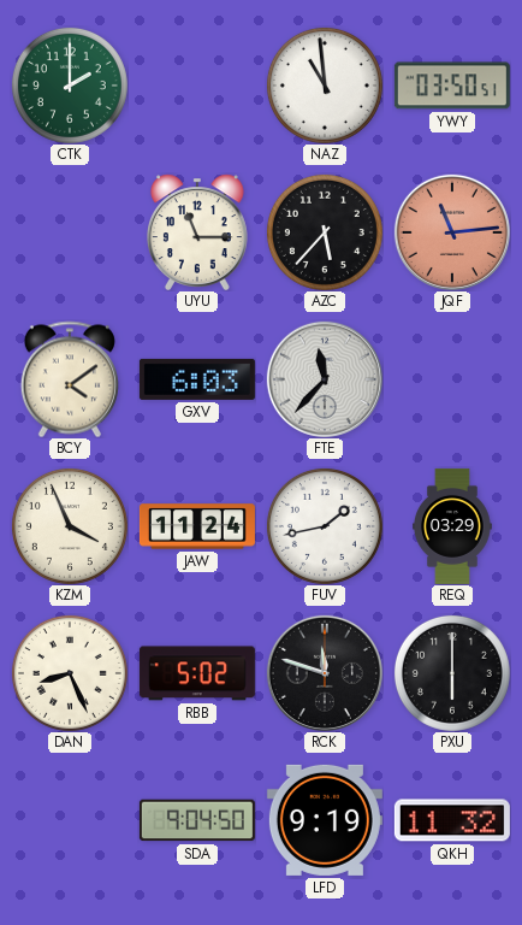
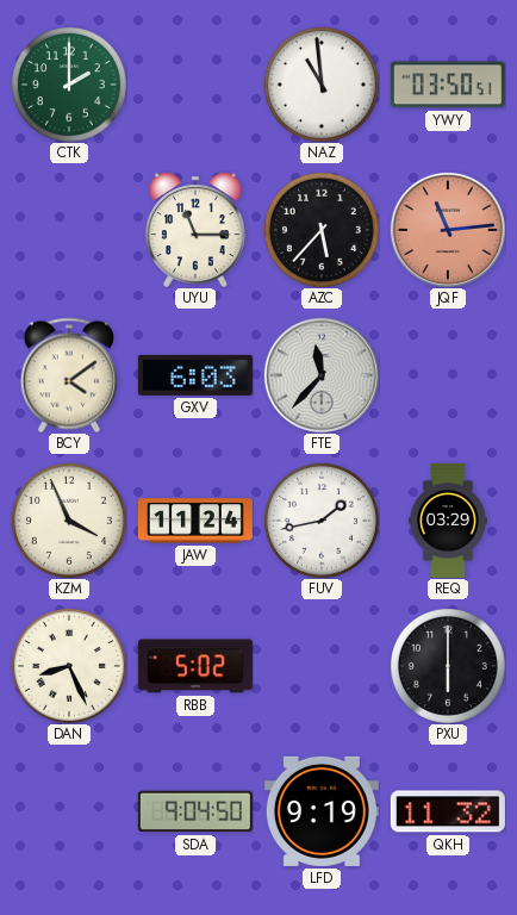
RCK: 11:48 -> none (325, 673)
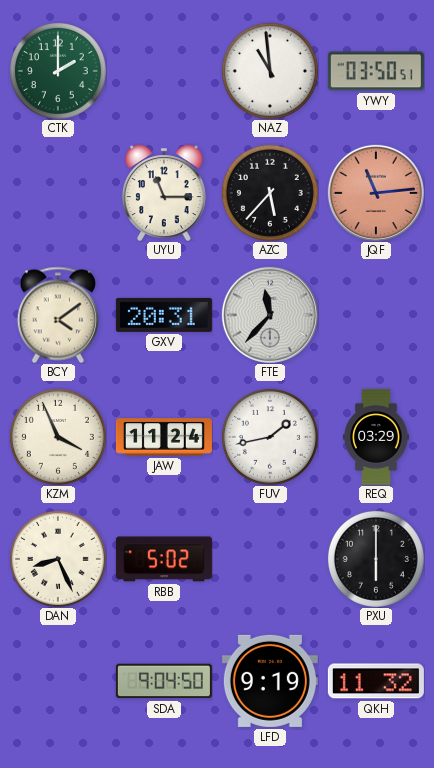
GXV: 6:03 -> 20:31 (164, 315)
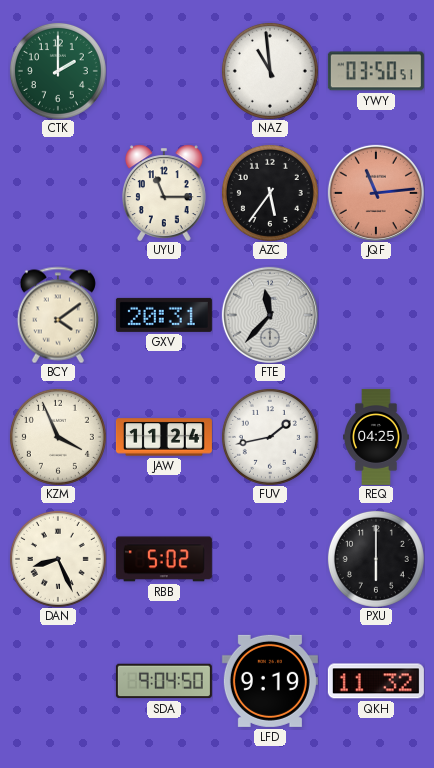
AZC: 5:37 -> 5:36 (270, 193)
REQ: 03:29 -> 04:25 (377, 437)
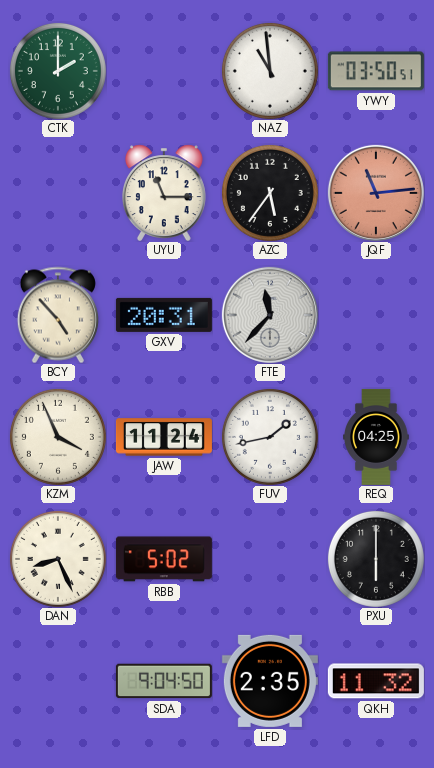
BCY: 4:09 -> 4:53 (58, 315)
LFD: 9:19 -> 2:35 (270, 681)
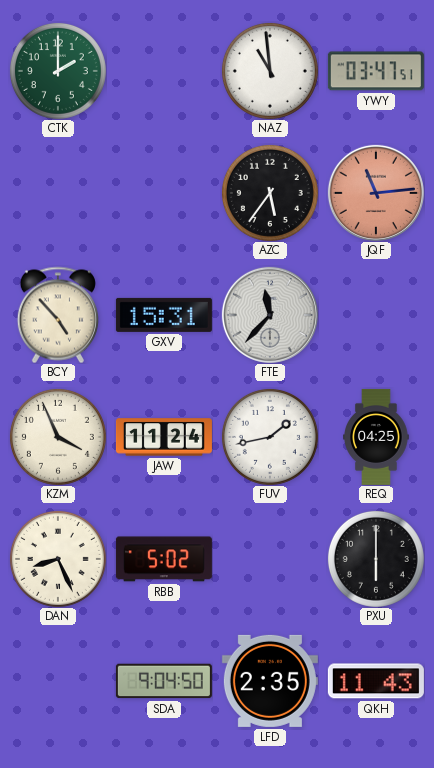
YWY: 03:50 -> 03:47 (376, 71)
UYU: 11:15 -> none (165, 193)
GXV: 20:31 -> 15:31 (164, 315)
QKH: 11:32 -> 11:43 (376, 681)
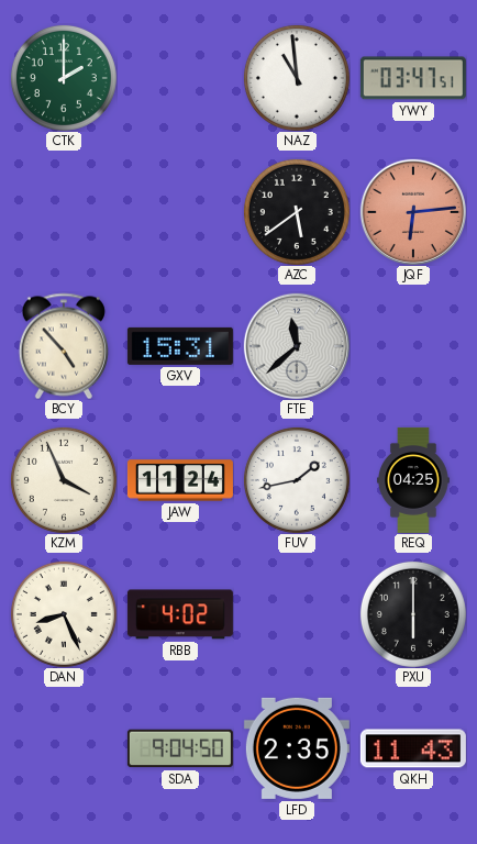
AZC: 5:36 -> 5:39 (297, 212)
JQF: 11:14 -> 6:14 (413, 212)
FTE: 11:37 -> 11:38 (297, 346)
RBB: 5:02 -> 4:02 (180, 614)
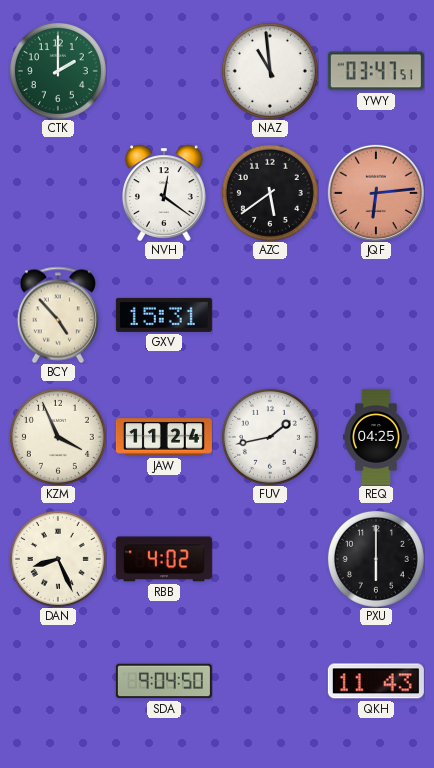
NVH: none -> 12:21 (165, 193)
FTE: 11:38 -> none (297, 346)
LFD: 2:35 -> none (297, 748)
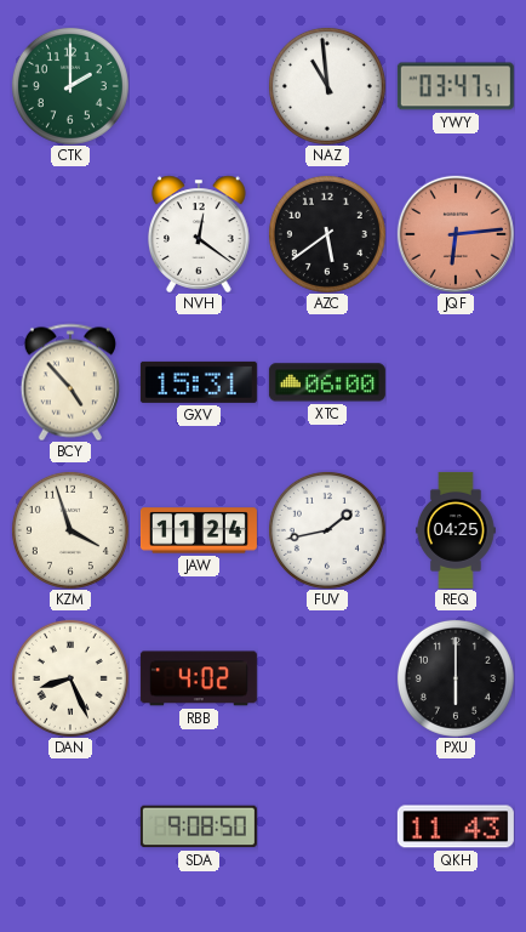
XTC: none -> 06:00 (327, 382)
KZM: 3:56 -> 3:57 (70, 530)
SDA: 9:04 -> 9:08 (199, 826)
